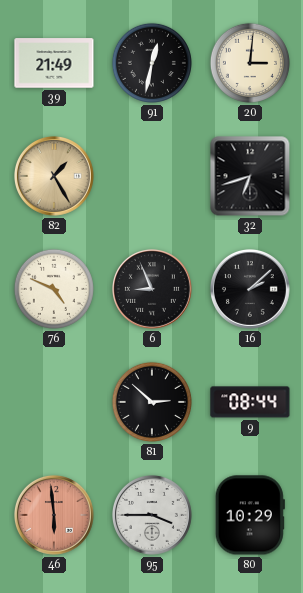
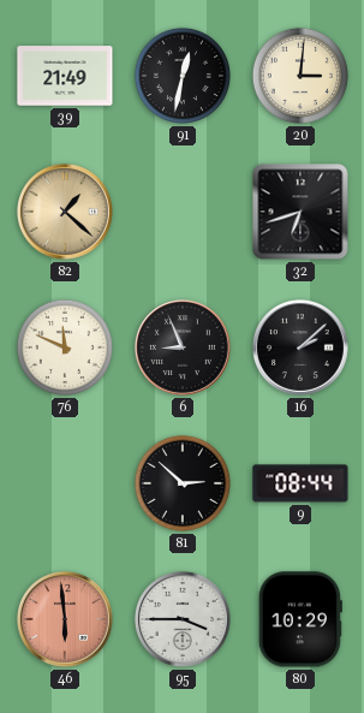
82: 1:25 -> 1:22 (66, 213)
76: 4:49 -> 11:49 (65, 347)
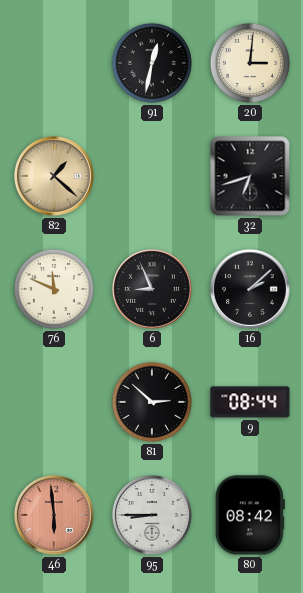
39: 21:49 -> none (65, 76)
95: 3:45 -> 8:45 (153, 516)
80: 10:29 -> 08:42 (250, 515)
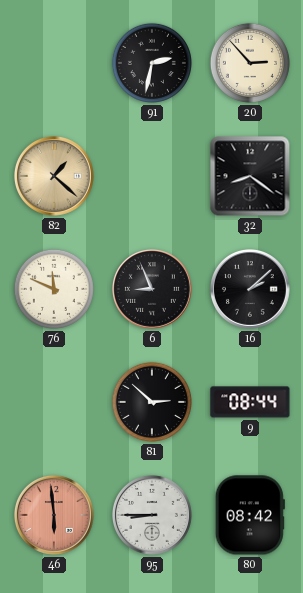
91: 12:32 -> 2:32 (152, 63)
20: 3:01 -> 2:53 (250, 63)
32: 6:42 -> 8:21 (250, 176)
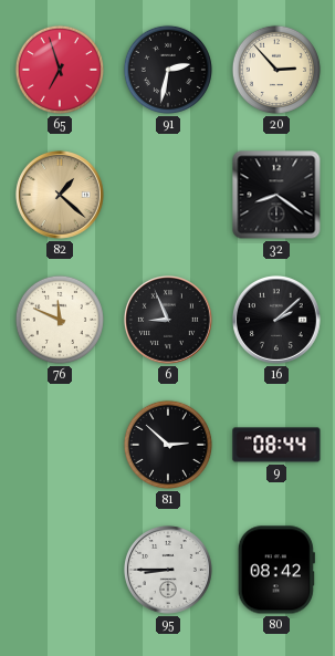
65: none -> 6:57 (60, 70)
46: 5:59 -> none (55, 516)
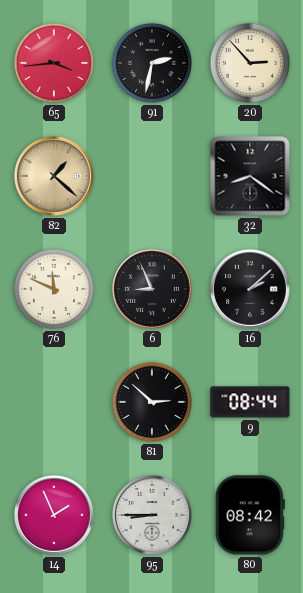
65: 6:57 -> 3:44 (54, 63)
14: none -> 1:56 (55, 516)
